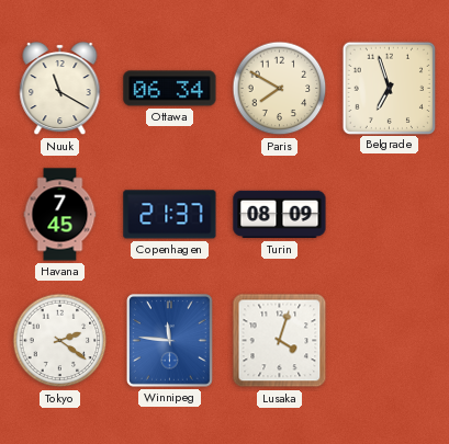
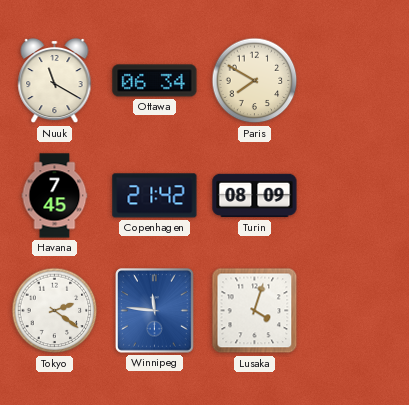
Belgrade: 6:57 -> none (389, 88)
Copenhagen: 21:37 -> 21:42 (155, 196)
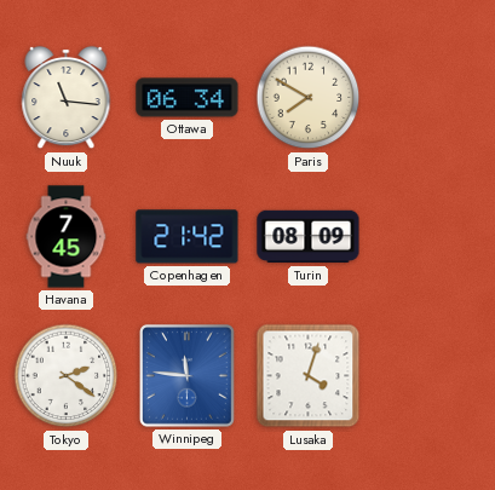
Nuuk: 11:20 -> 11:16 (67, 98)
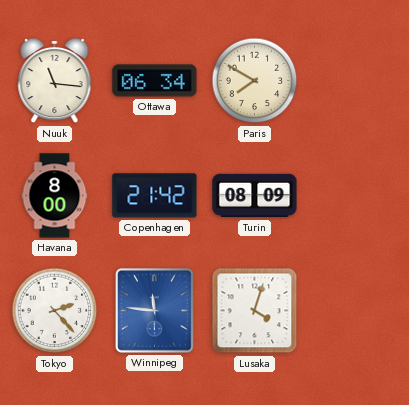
Havana: 7:45 -> 8:00 (55, 196)
Tokyo: 2:21 -> 2:23 (55, 311)
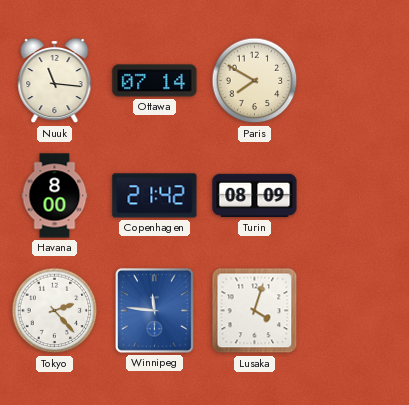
Ottawa: 06:34 -> 07:14 (155, 81)
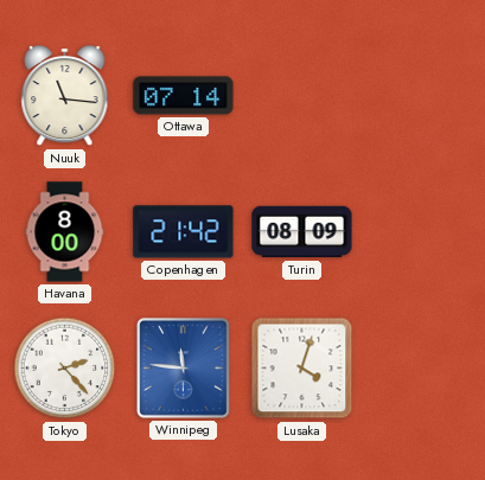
Paris: 7:50 -> none (255, 81)
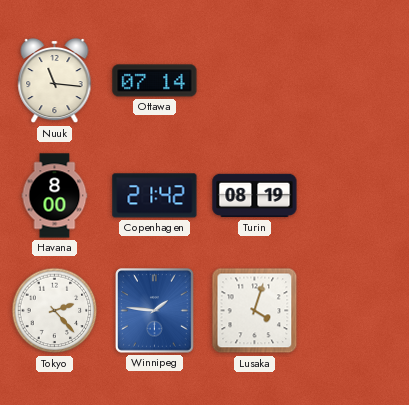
Turin: 08:09 -> 08:19 (255, 196)
Winnipeg: 11:46 -> 1:46 (155, 311)
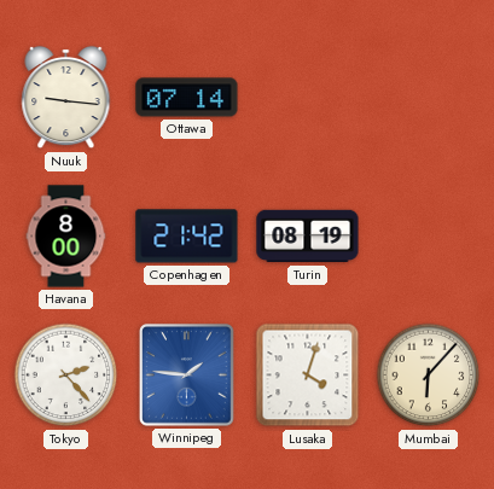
Nuuk: 11:16 -> 9:16 (66, 98)
Mumbai: none -> 6:07 (429, 376)
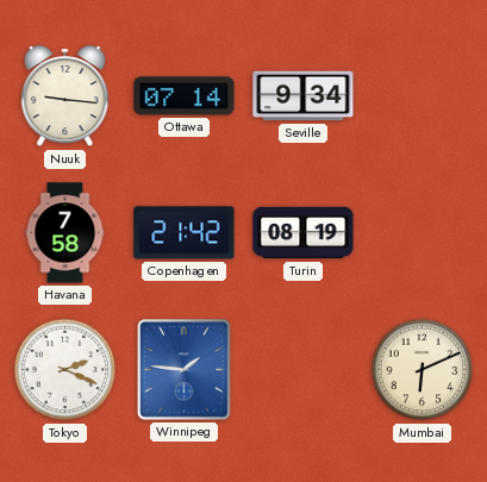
Seville: none -> 9:34 (304, 96)
Havana: 8:00 -> 7:58 (65, 233)
Tokyo: 2:23 -> 2:19 (65, 370)
Lusaka: 4:03 -> none (308, 376)
Mumbai: 6:07 -> 6:11 (423, 370)
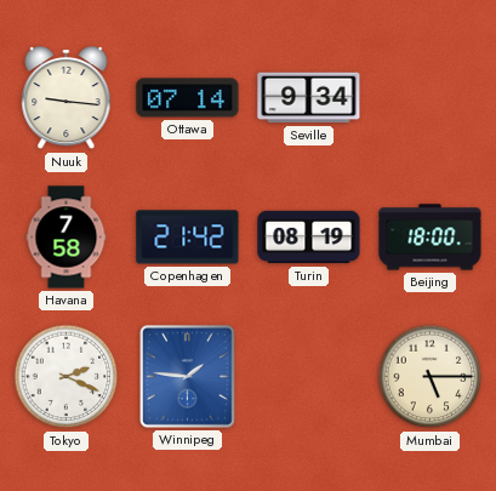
Beijing: none -> 18:00 (431, 238)
Mumbai: 6:11 -> 5:15 (431, 377)
